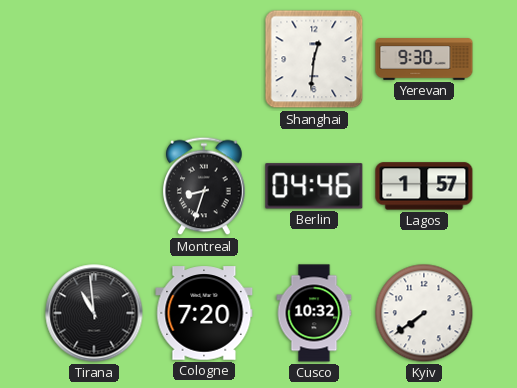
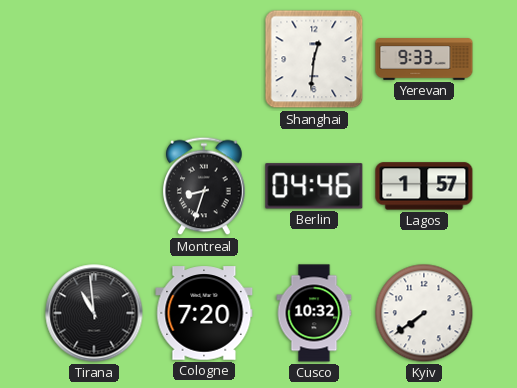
Yerevan: 9:30 -> 9:33 (424, 59)
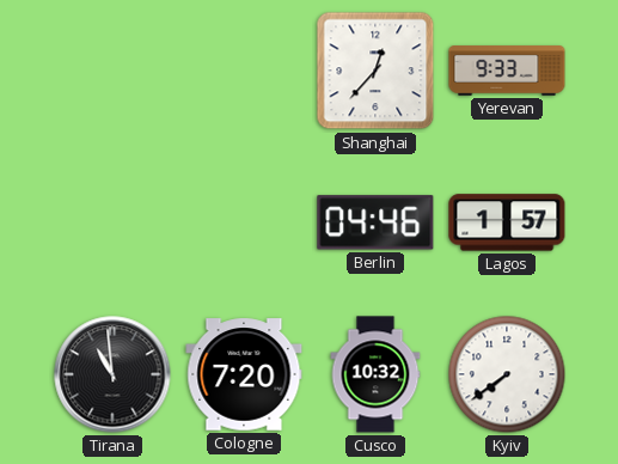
Shanghai: 12:31 -> 12:37 (375, 71)
Montreal: 8:33 -> none (205, 186)
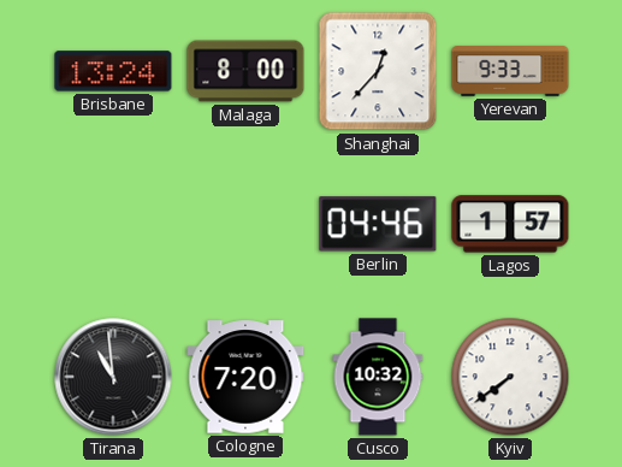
Brisbane: none -> 13:24 (113, 71)
Malaga: none -> 8:00 (245, 71)
